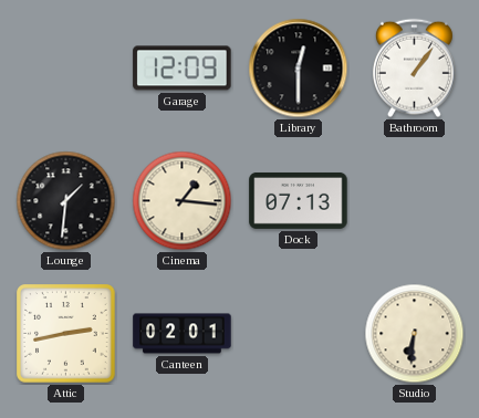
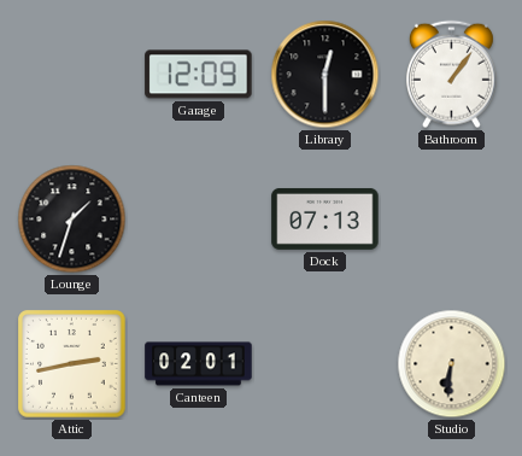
Lounge: 1:31 -> 1:33 (72, 220)
Cinema: 1:16 -> none (183, 201)
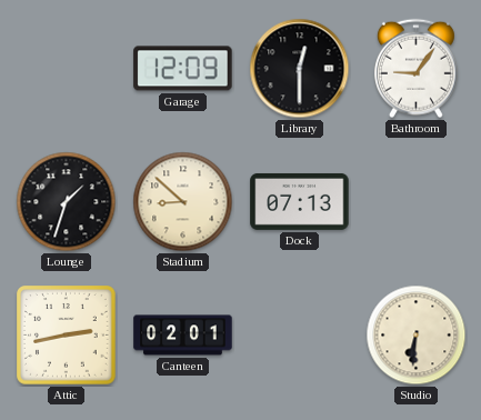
Bathroom: 1:06 -> 9:06 (415, 69)
Stadium: none -> 8:52 (183, 202)
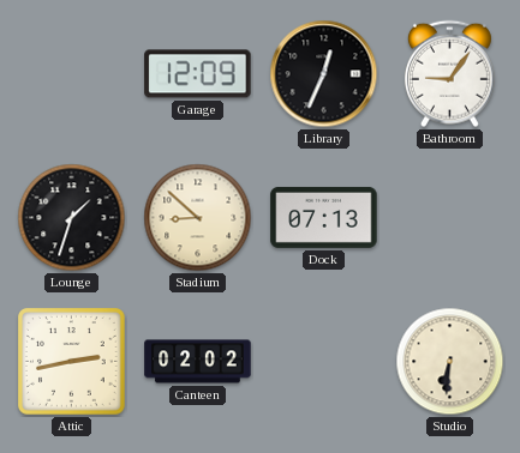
Library: 12:30 -> 12:34 (324, 74)
Canteen: 02:01 -> 02:02 (198, 362)
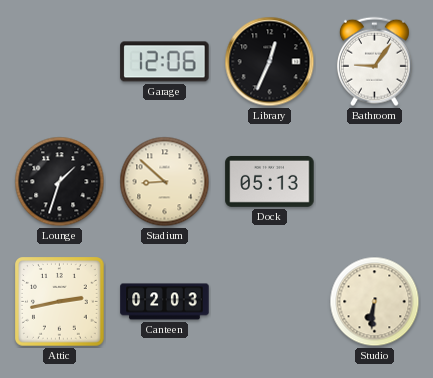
Garage: 12:09 -> 12:06 (165, 62)
Dock: 07:13 -> 05:13 (270, 181)
Canteen: 02:02 -> 02:03 (165, 302)
